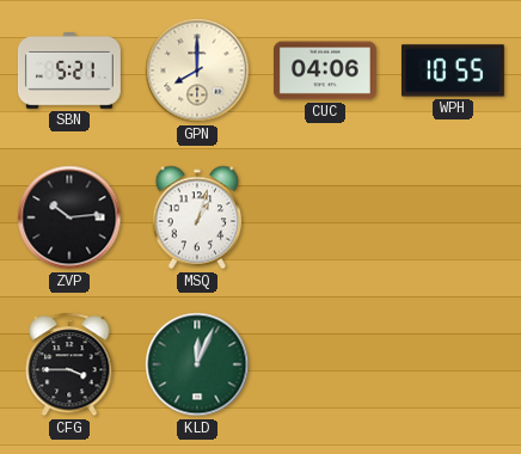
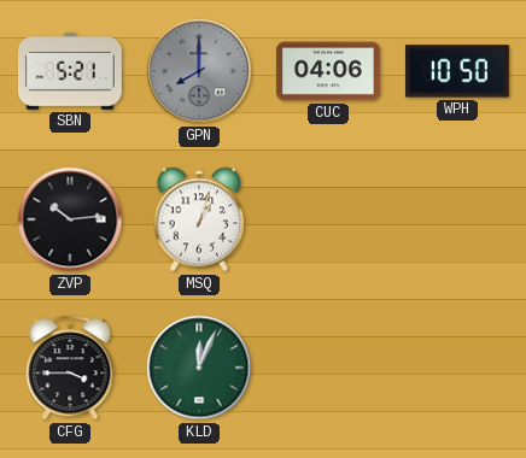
GPN dial: cream -> grey (199, 71)
WPH: 10:55 -> 10:50 (457, 71)
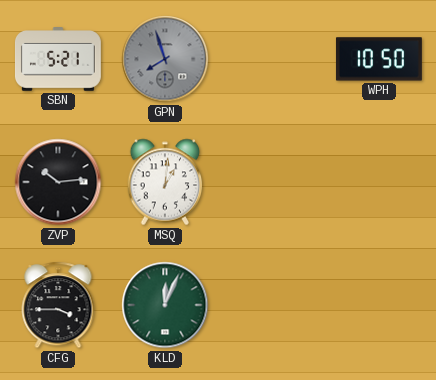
GPN: 8:00 -> 7:57 (165, 59)
CUC: 04:06 -> none (328, 71)
MSQ: 1:03 -> 1:01 (165, 182)
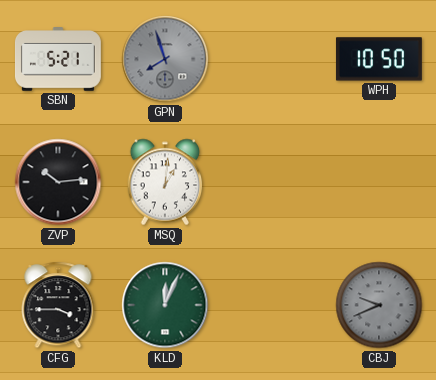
CBJ: none -> 9:41 (379, 305)
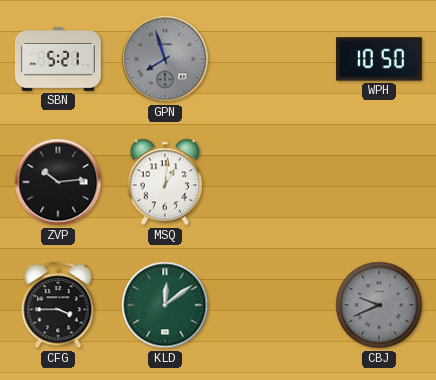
KLD: 12:04 -> 12:09 (165, 305)
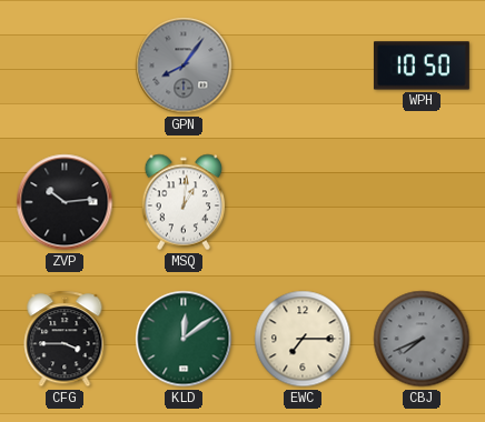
SBN: 5:21 -> none (58, 60)
GPN: 7:57 -> 8:06 (184, 66)
EWC: none -> 7:15 (303, 339)
CBJ: 9:41 -> 7:41 (422, 339)
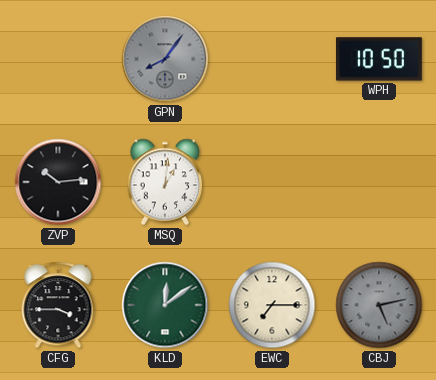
CBJ: 7:41 -> 5:13 (379, 305)
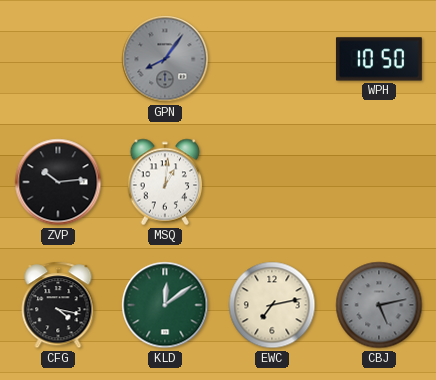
CFG: 3:45 -> 4:17 (58, 305)
EWC: 7:15 -> 7:13 (272, 305)
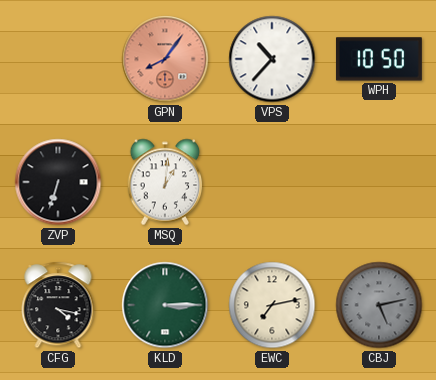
GPN dial: grey -> salmon (165, 59)
VPS: none -> 10:37 (272, 59)
ZVP: 10:14 -> 6:33 (58, 182)
KLD: 12:09 -> 3:15 (165, 305)
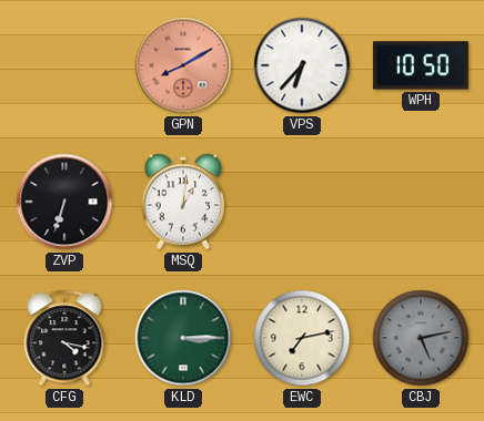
GPN: 8:06 -> 8:10 (183, 65)
VPS: 10:37 -> 6:37 (302, 65)
